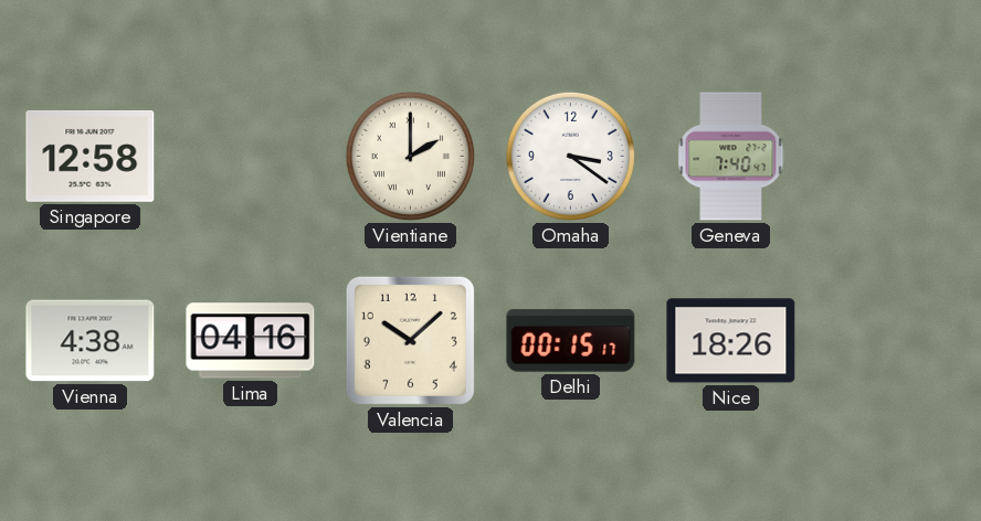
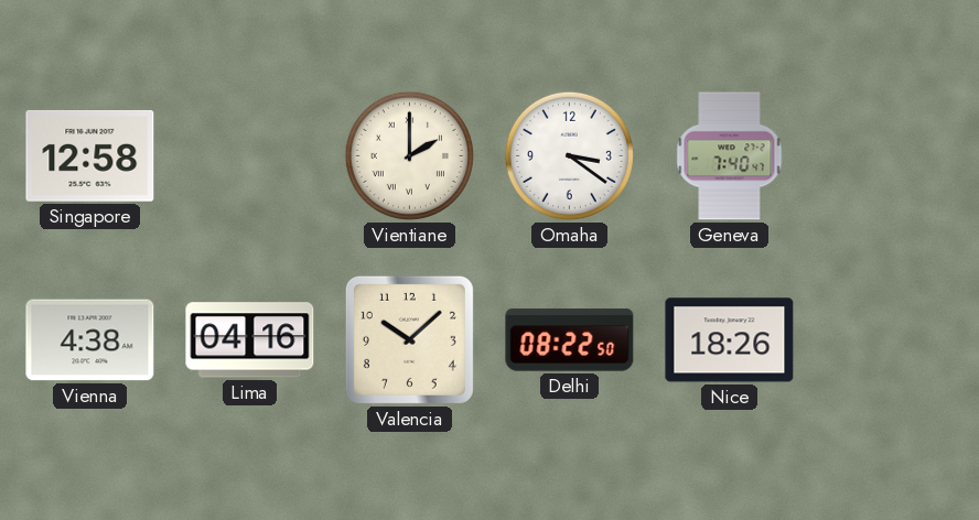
Delhi: 00:15 -> 08:22 (570, 340)
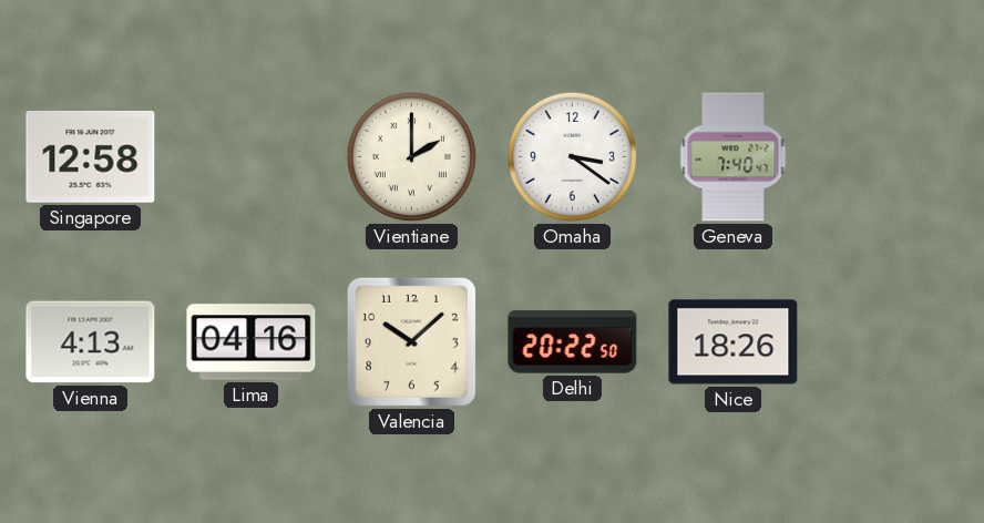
Vienna: 4:38 -> 4:13 (91, 342)
Delhi: 08:22 -> 20:22 (573, 342)
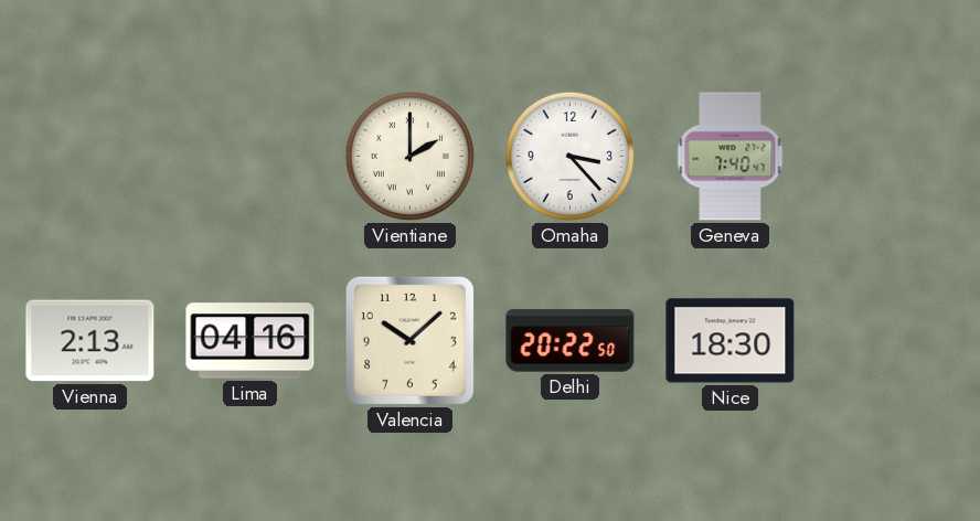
Singapore: 12:58 -> none (91, 156)
Omaha: 3:21 -> 3:23 (569, 156)
Vienna: 4:13 -> 2:13 (90, 341)
Nice: 18:26 -> 18:30 (731, 341)
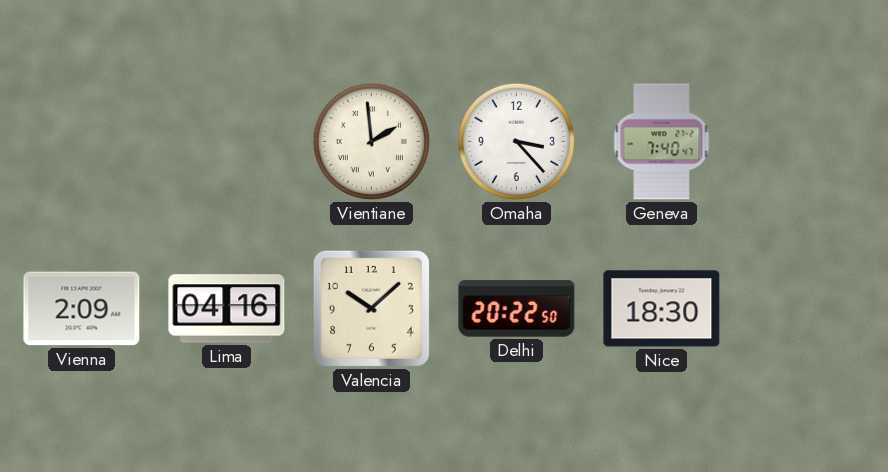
Vientiane: 2:00 -> 1:59 (371, 141)
Vienna: 2:13 -> 2:09 (82, 309)
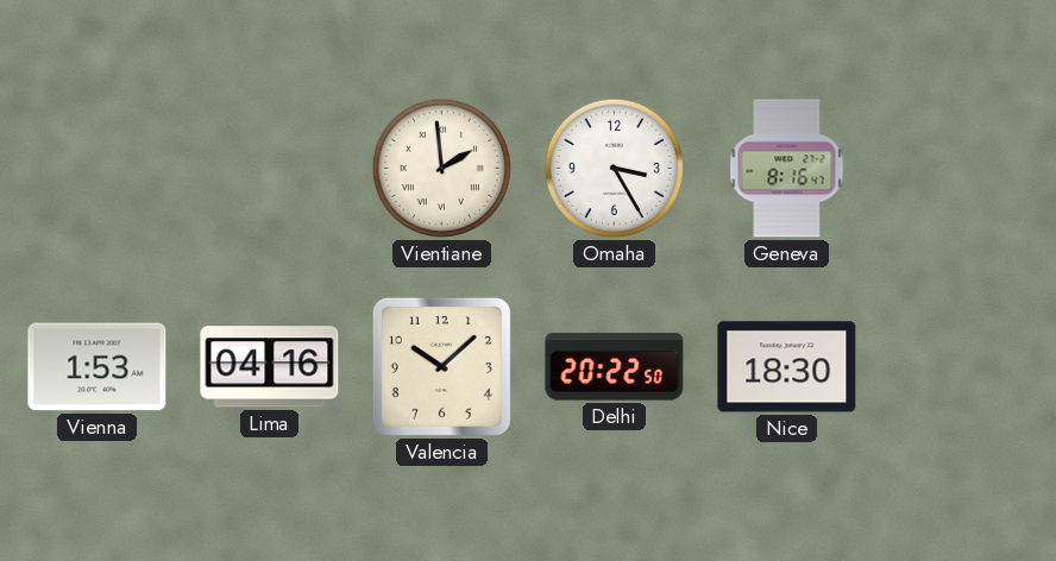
Omaha: 3:23 -> 3:25 (614, 168)
Geneva: 7:40 -> 8:16 (787, 169)
Vienna: 2:09 -> 1:53 (98, 367)
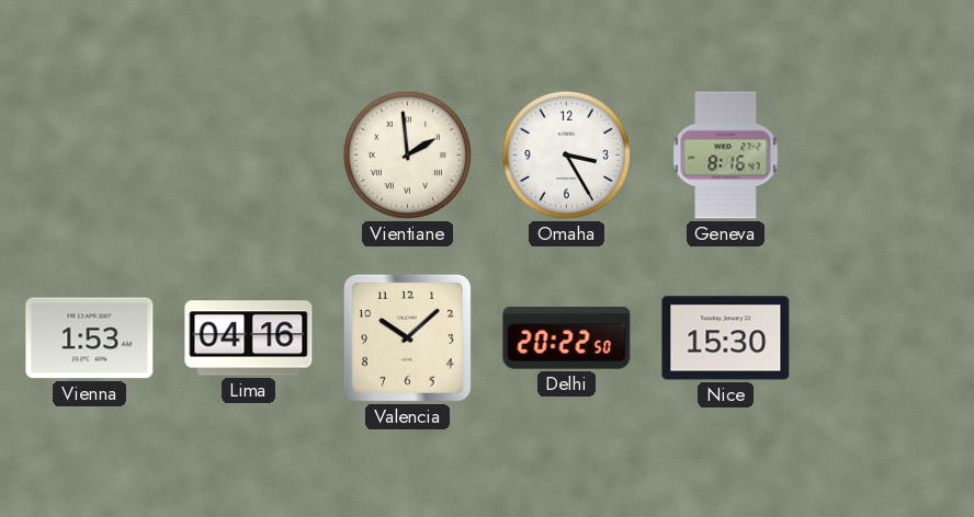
Nice: 18:30 -> 15:30 (726, 338)
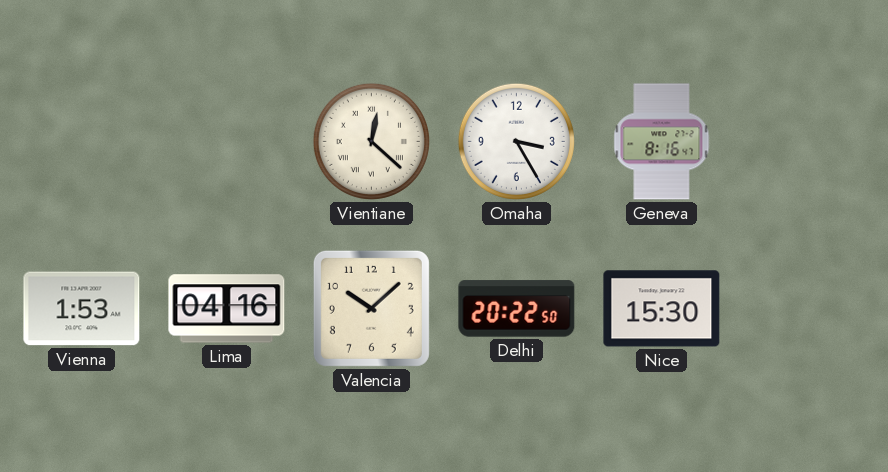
Vientiane: 1:59 -> 12:22 (371, 141)
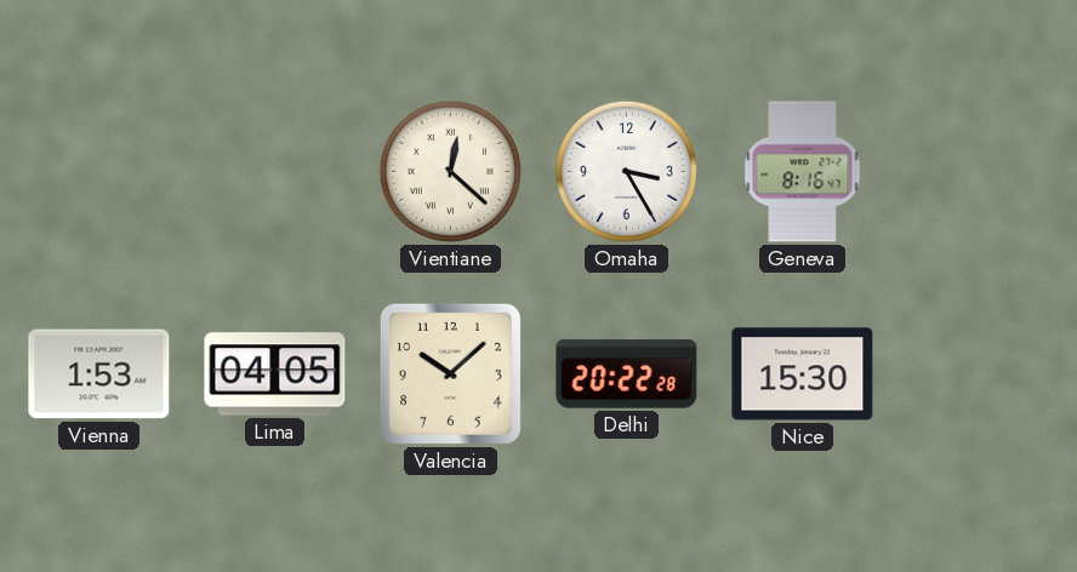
Lima: 04:16 -> 04:05 (275, 374)
Delhi: 20:22:50 -> 20:22:28 (627, 374)
